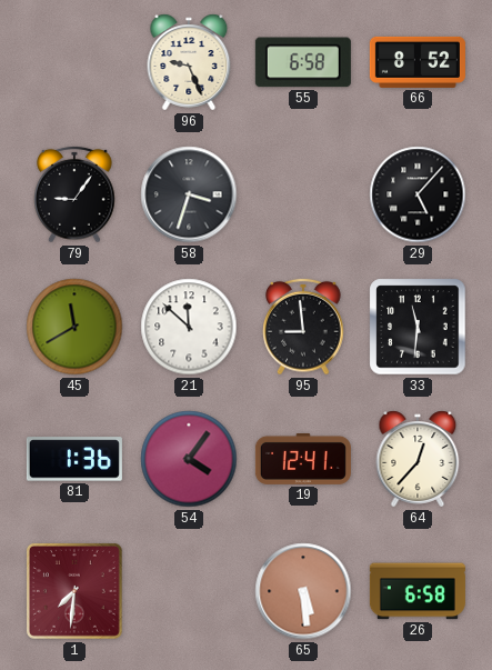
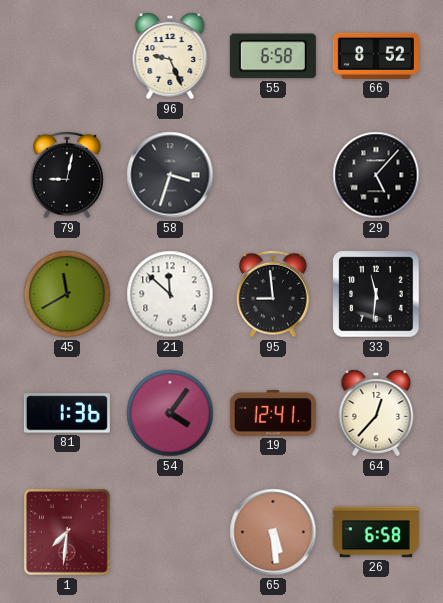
79: 9:06 -> 9:02 (67, 175)
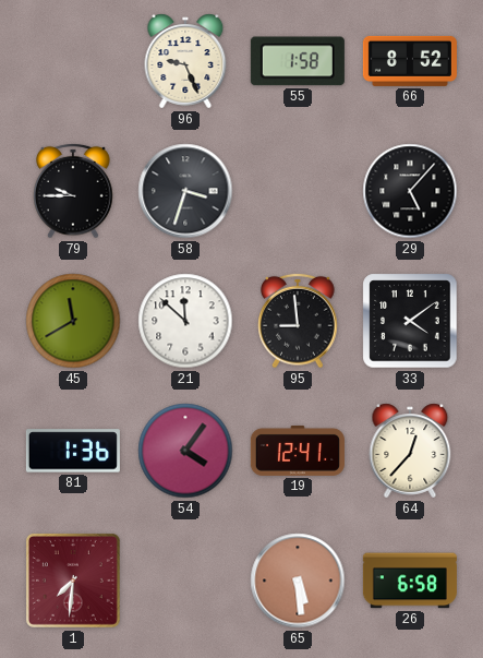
55: 6:58 -> 1:58 (298, 61)
79: 9:02 -> 9:45 (73, 191)
33: 11:31 -> 4:09 (410, 321)
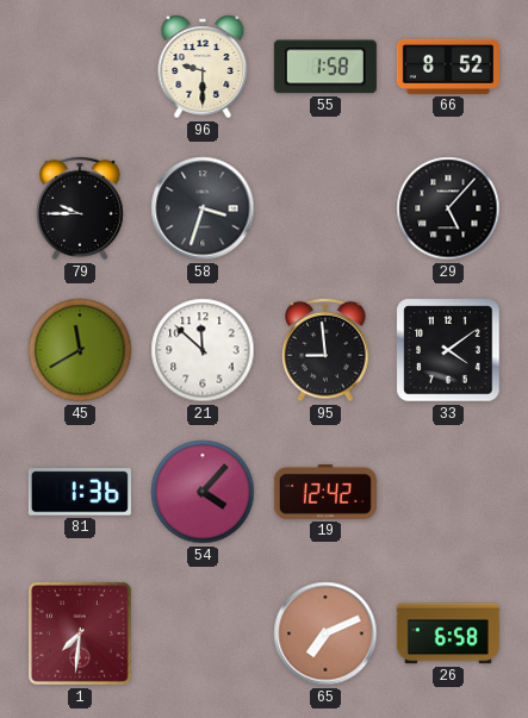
96: 9:26 -> 9:30 (203, 67)
54: 4:06 -> 4:07 (203, 492)
19: 12:41 -> 12:42 (325, 492)
64: 12:37 -> none (410, 451)
65: 5:29 -> 7:11 (325, 633)
